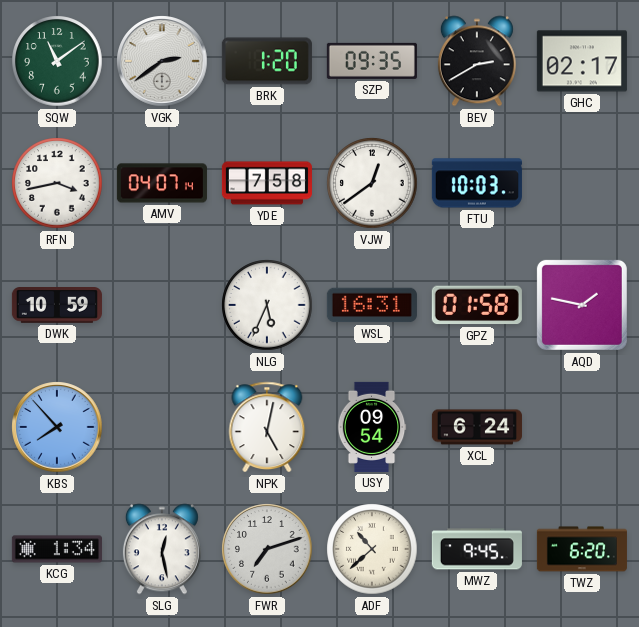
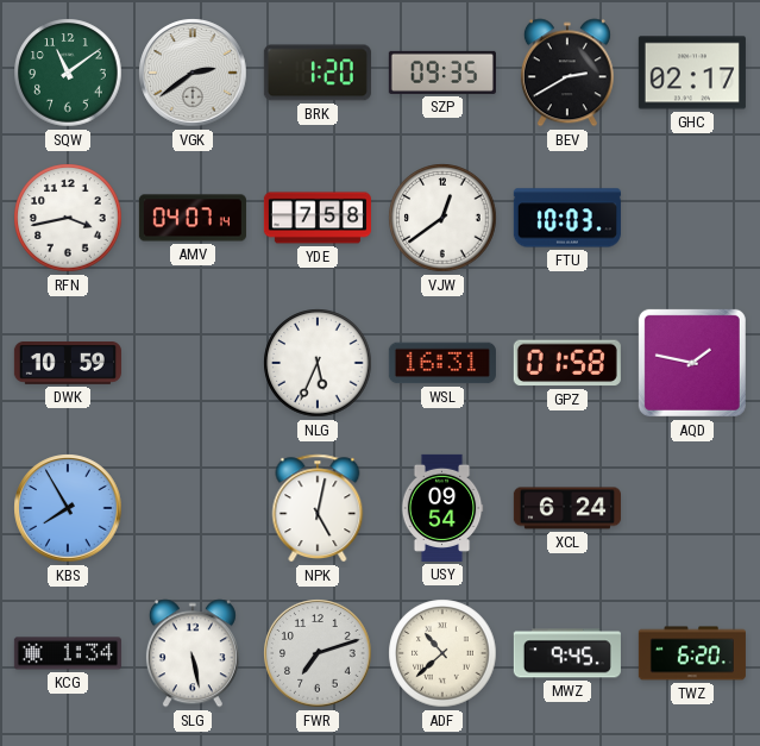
KBS: 7:53 -> 7:55 (68, 508)
SLG: 12:28 -> 5:28 (193, 653)
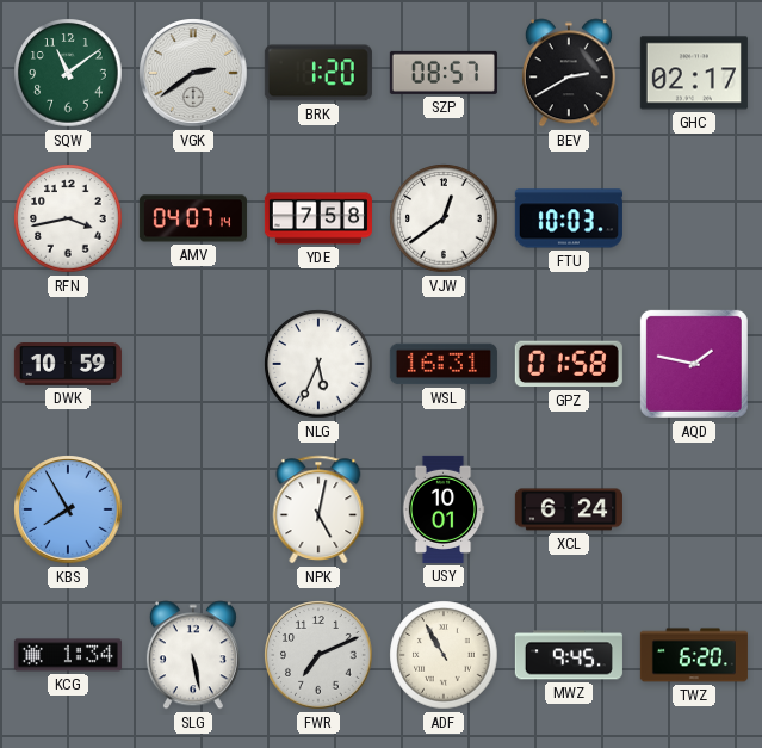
SZP: 09:35 -> 08:57 (444, 73)
USY: 09:54 -> 10:01 (444, 509)
FWR: 7:12 -> 7:11 (318, 655)
ADF: 10:38 -> 10:55 (444, 655)
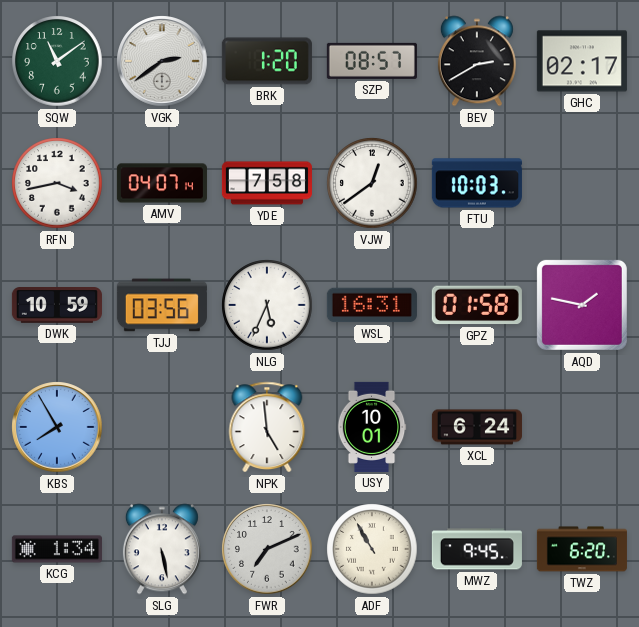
TJJ: none -> 03:56 (162, 305)
NPK: 5:02 -> 4:59 (267, 427)
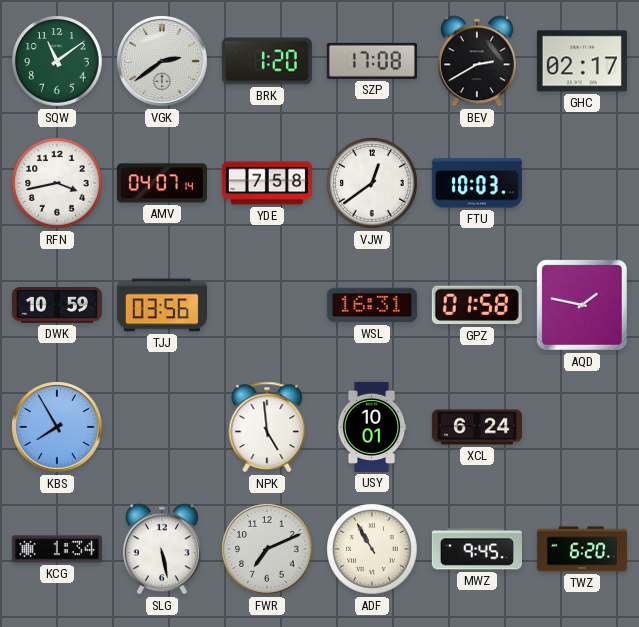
SZP: 08:57 -> 17:08 (372, 61)
NLG: 5:34 -> none (267, 305)
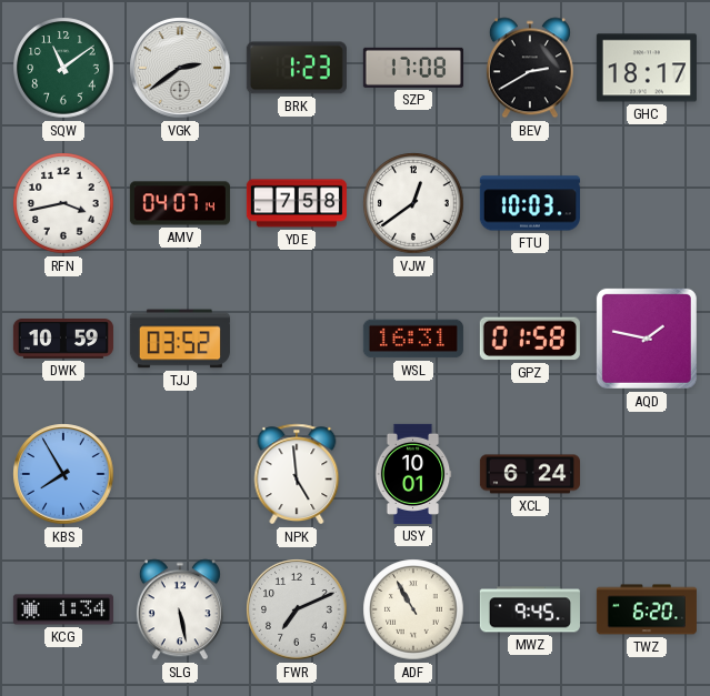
BRK: 1:20 -> 1:23 (297, 68)
GHC: 02:17 -> 18:17 (647, 68)
TJJ: 03:56 -> 03:52 (180, 339)
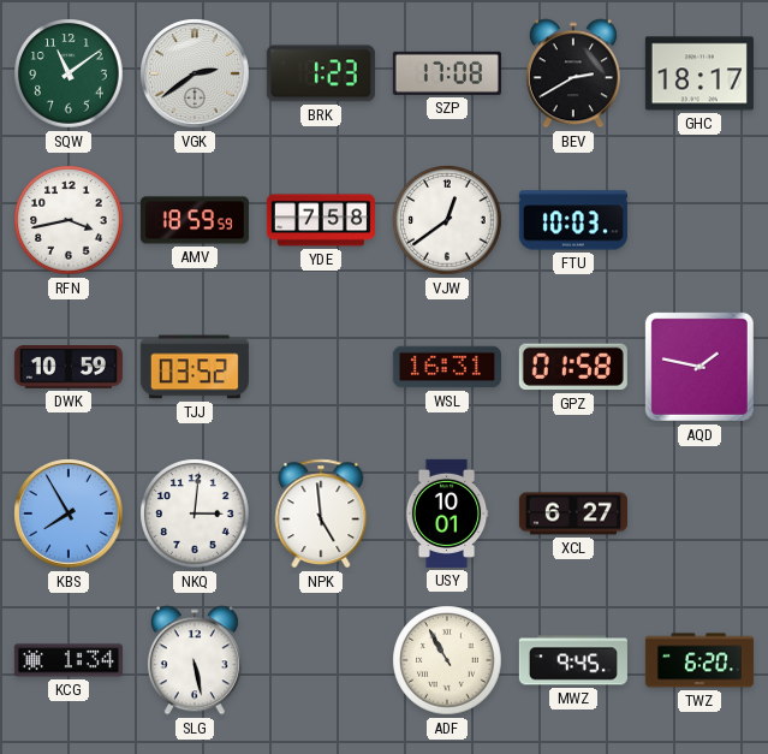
AMV: 04:07 -> 18:59 (195, 220)
NKQ: none -> 3:01 (195, 513)
XCL: 6:24 -> 6:27 (573, 513)
FWR: 7:11 -> none (297, 609)
